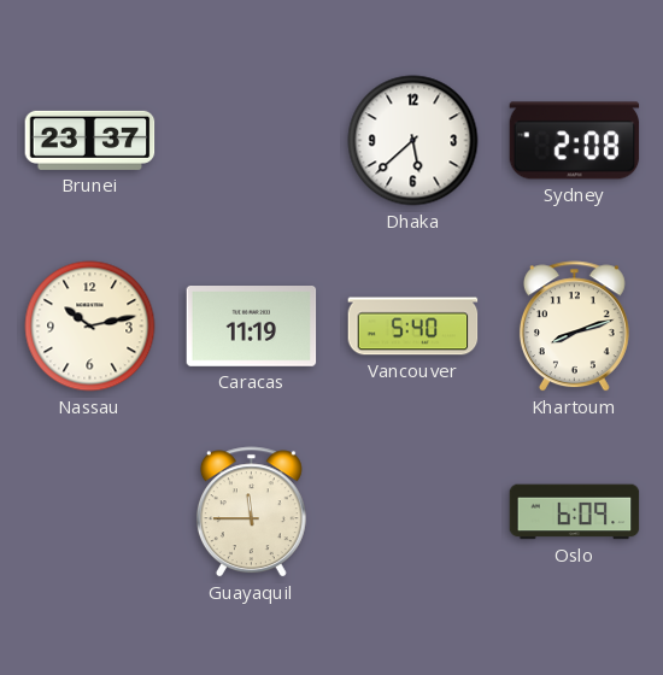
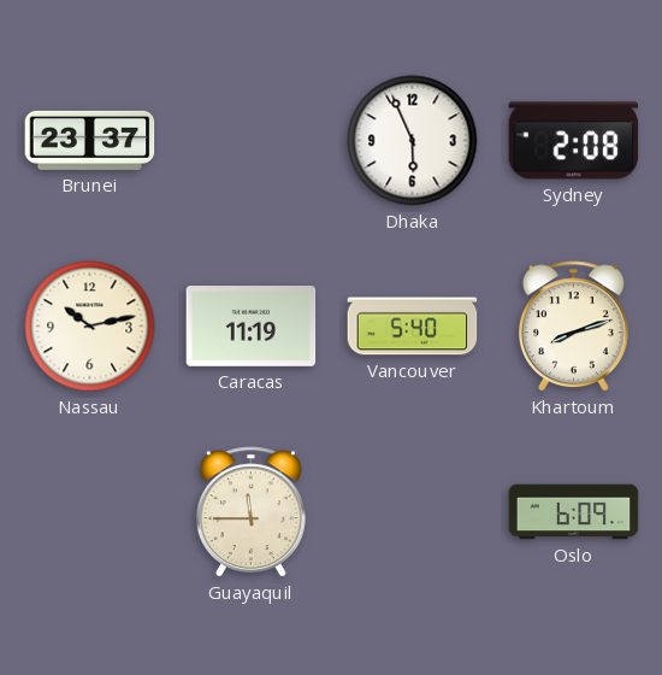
Dhaka: 5:38 -> 5:56 (413, 141)
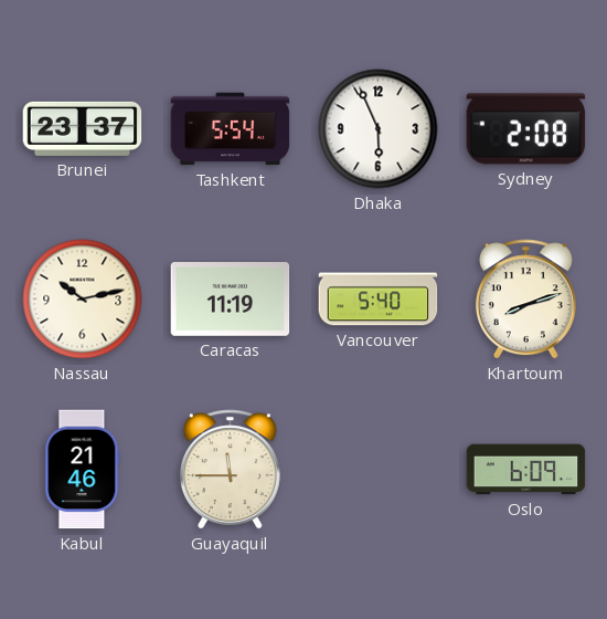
Tashkent: none -> 5:54 (231, 129)
Kabul: none -> 21:46 (83, 470)
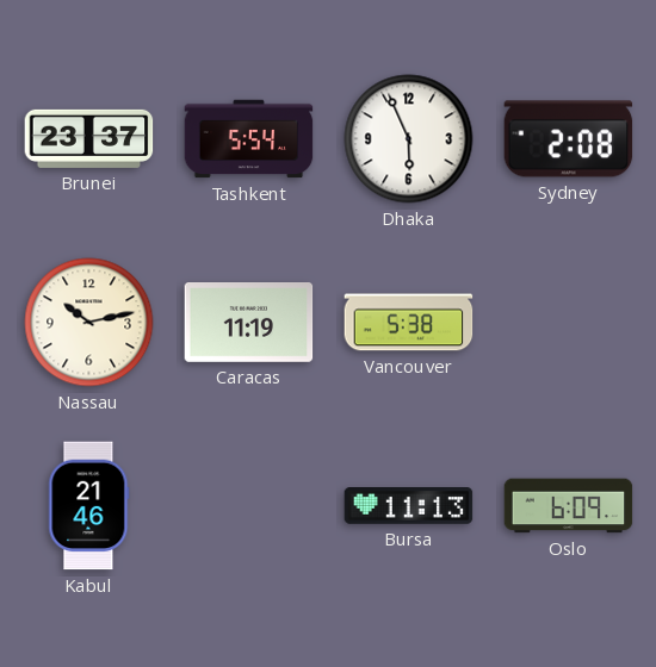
Vancouver: 5:40 -> 5:38 (409, 323)
Khartoum: 8:12 -> none (525, 300)
Guayaquil: 11:45 -> none (230, 470)
Bursa: none -> 11:13 (409, 506)
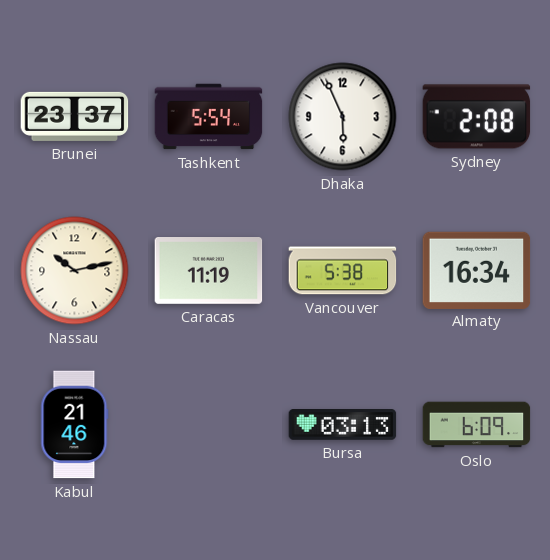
Almaty: none -> 16:34 (477, 270)
Bursa: 11:13 -> 03:13 (343, 425)
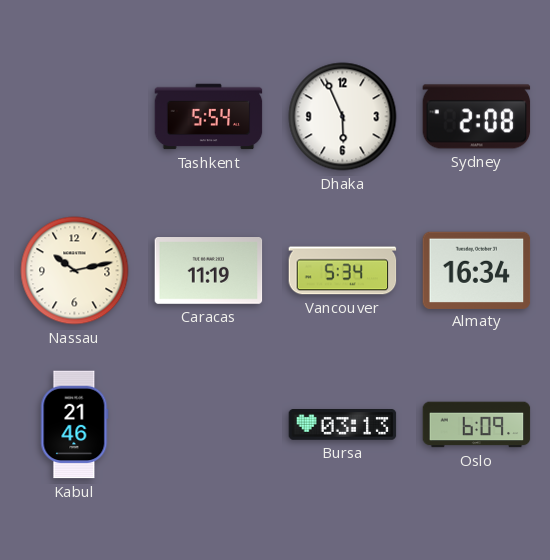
Brunei: 23:37 -> none (75, 116)
Vancouver: 5:38 -> 5:34 (343, 271)
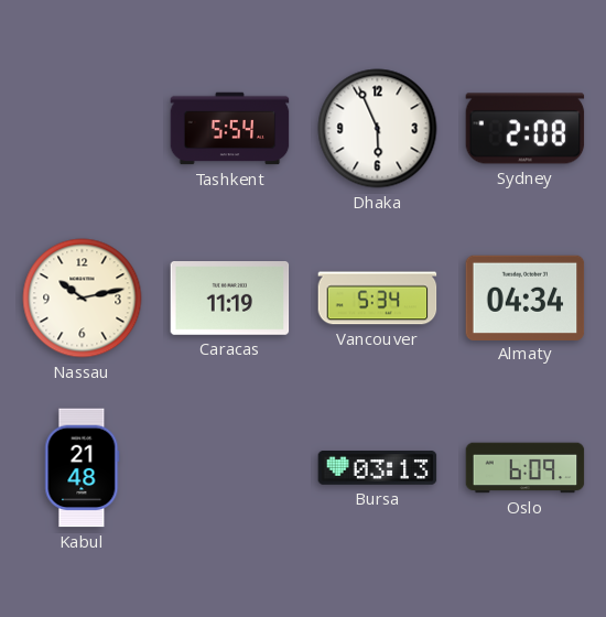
Almaty: 16:34 -> 04:34 (526, 297)
Kabul: 21:46 -> 21:48 (83, 468)
